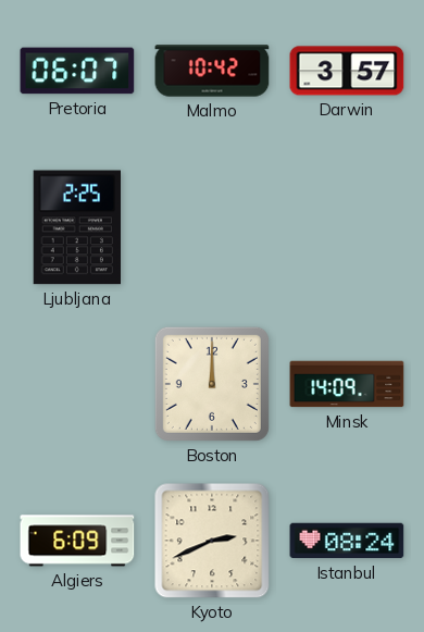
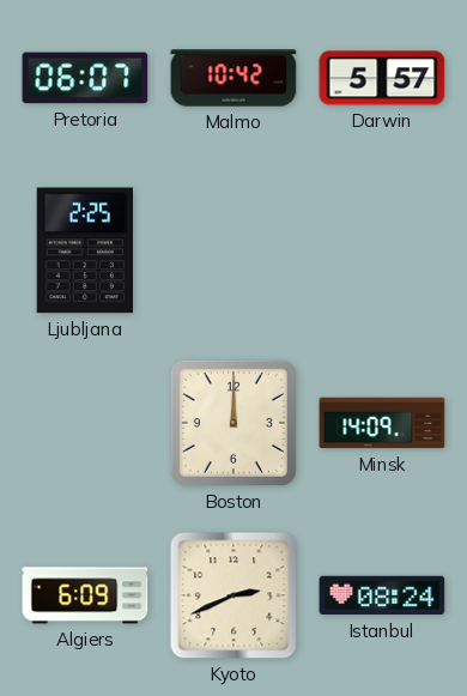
Darwin: 3:57 -> 5:57 (382, 78)
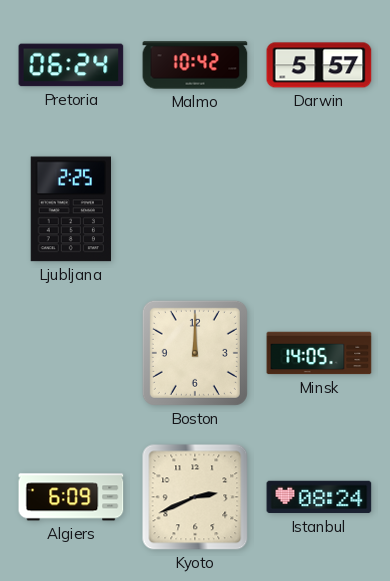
Pretoria: 06:07 -> 06:24 (71, 65)
Minsk: 14:09 -> 14:05 (319, 353)
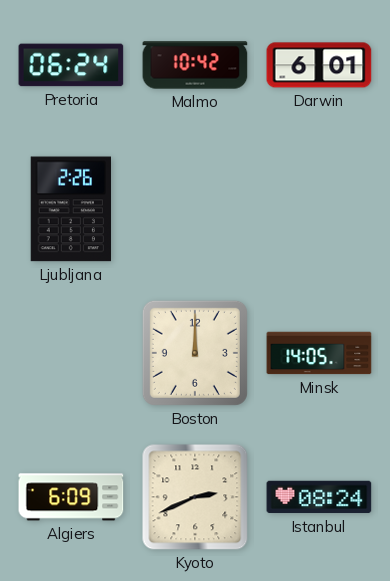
Darwin: 5:57 -> 6:01 (319, 65)
Ljubljana: 2:25 -> 2:26 (70, 209)
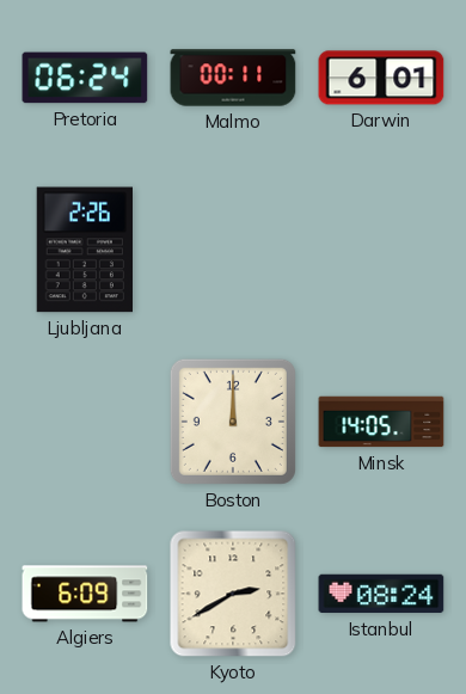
Malmo: 10:42 -> 00:11 (233, 78)
Kyoto: 2:41 -> 2:40 (233, 594)
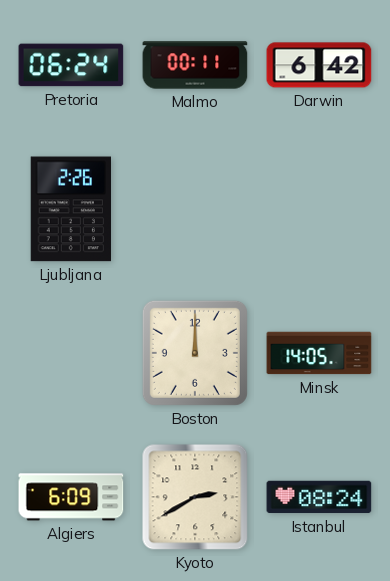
Darwin: 6:01 -> 6:42 (319, 65)
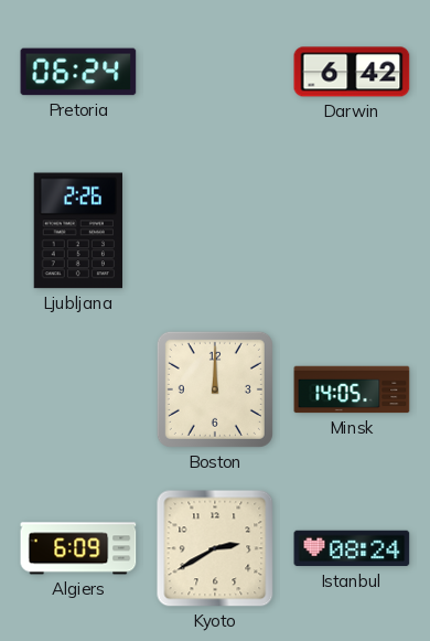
Malmo: 00:11 -> none (195, 65)
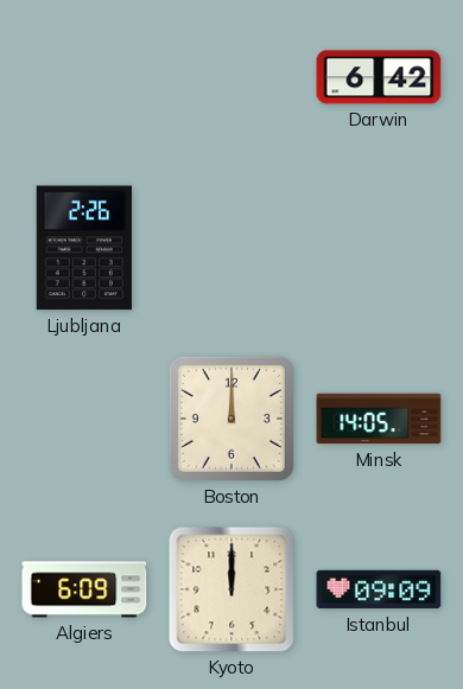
Pretoria: 06:24 -> none (78, 72)
Kyoto: 2:40 -> 12:00 (231, 589)
Istanbul: 08:24 -> 09:09 (379, 589)
